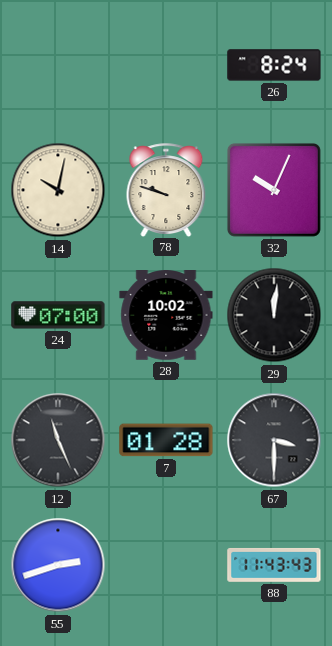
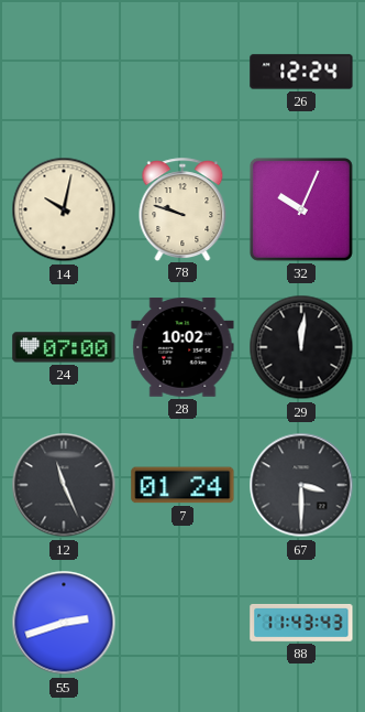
26: 8:24 -> 12:24 (301, 72)
7: 01:28 -> 01:24 (182, 485)
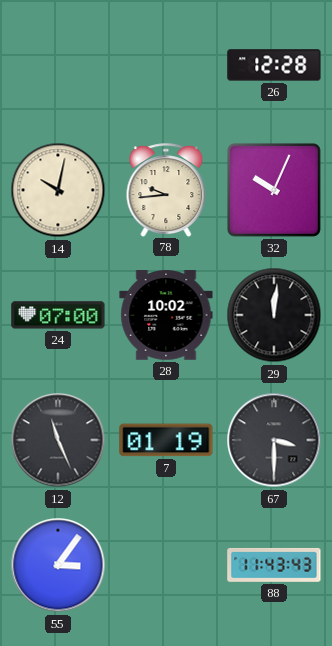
26: 12:24 -> 12:28 (274, 65)
78: 9:48 -> 9:44 (166, 190)
7: 01:24 -> 01:19 (166, 440)
55: 2:42 -> 3:06 (58, 565)
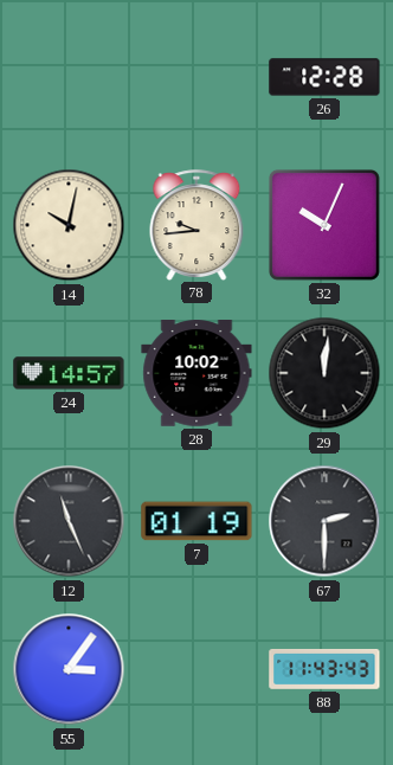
24: 07:00 -> 14:57 (69, 373)
67: 3:30 -> 2:30 (324, 521)
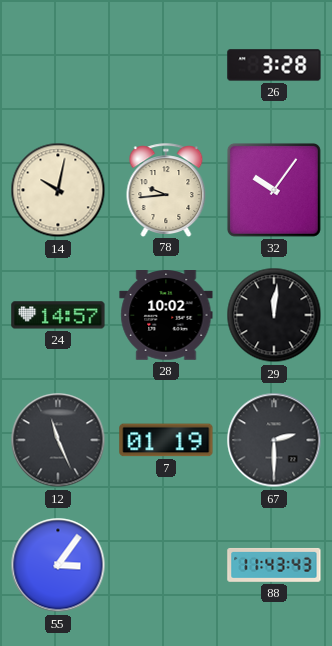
26: 12:28 -> 3:28 (274, 65)
32: 10:04 -> 10:06 (274, 190)
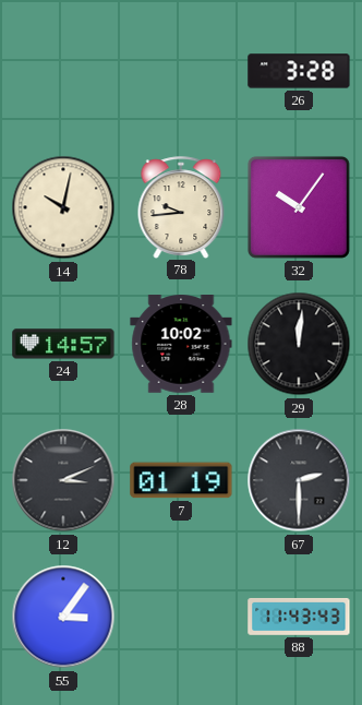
12: 11:26 -> 3:11 (63, 480)
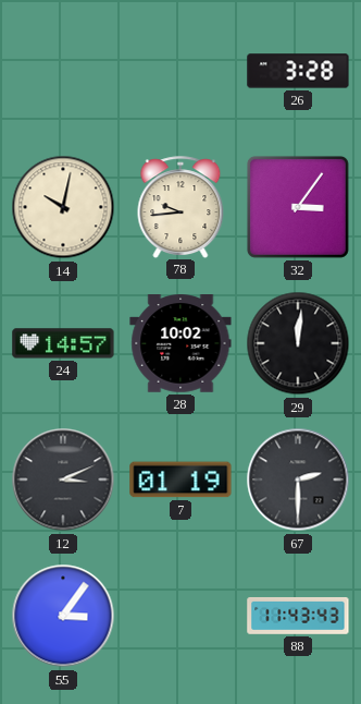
32: 10:06 -> 3:06 (298, 207)
